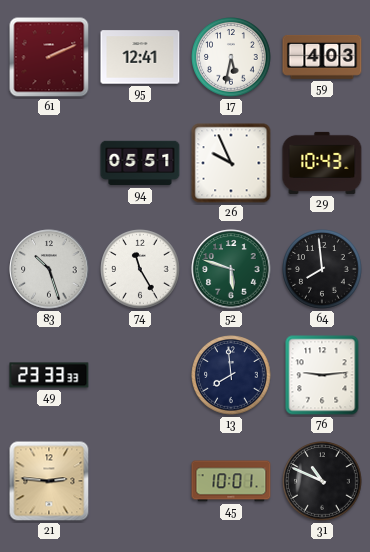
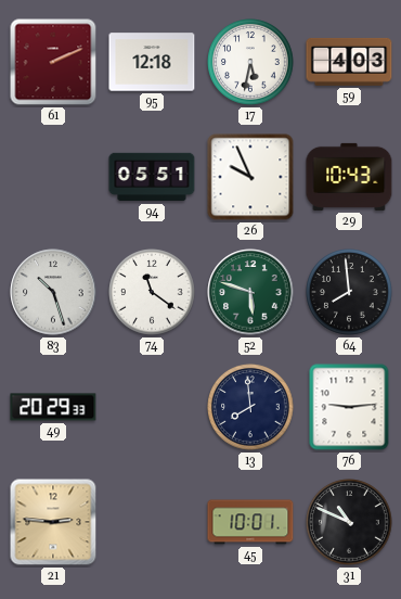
95: 12:41 -> 12:18 (152, 62)
74: 11:25 -> 11:21 (152, 292)
49: 23:33 -> 20:29 (53, 407)
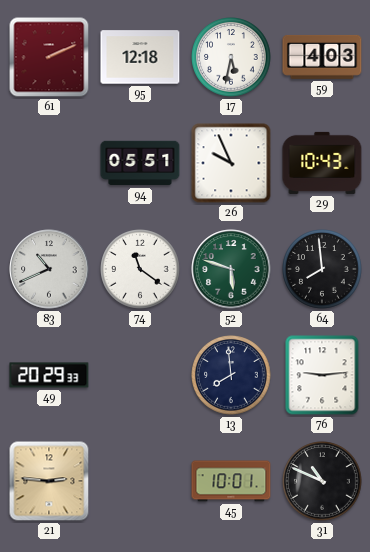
83: 10:27 -> 10:41 (49, 269)
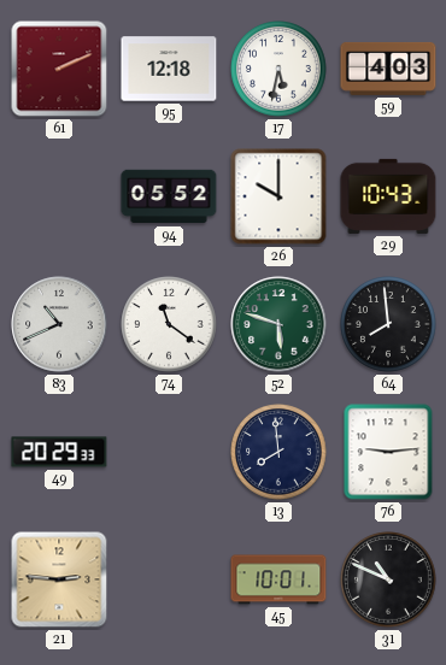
94: 05:51 -> 05:52 (169, 196)
26: 9:56 -> 10:00 (278, 196)
